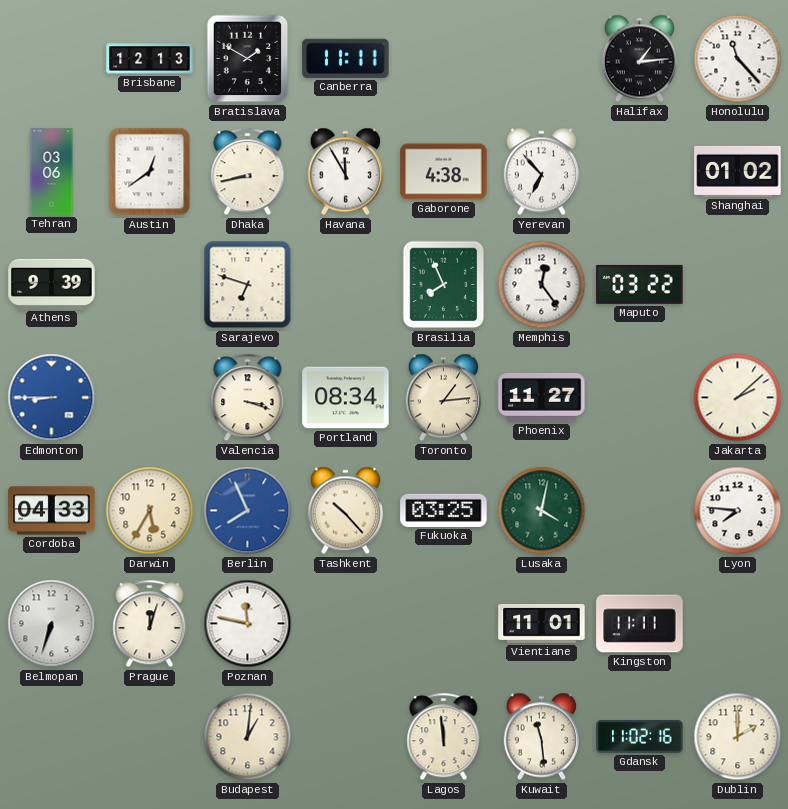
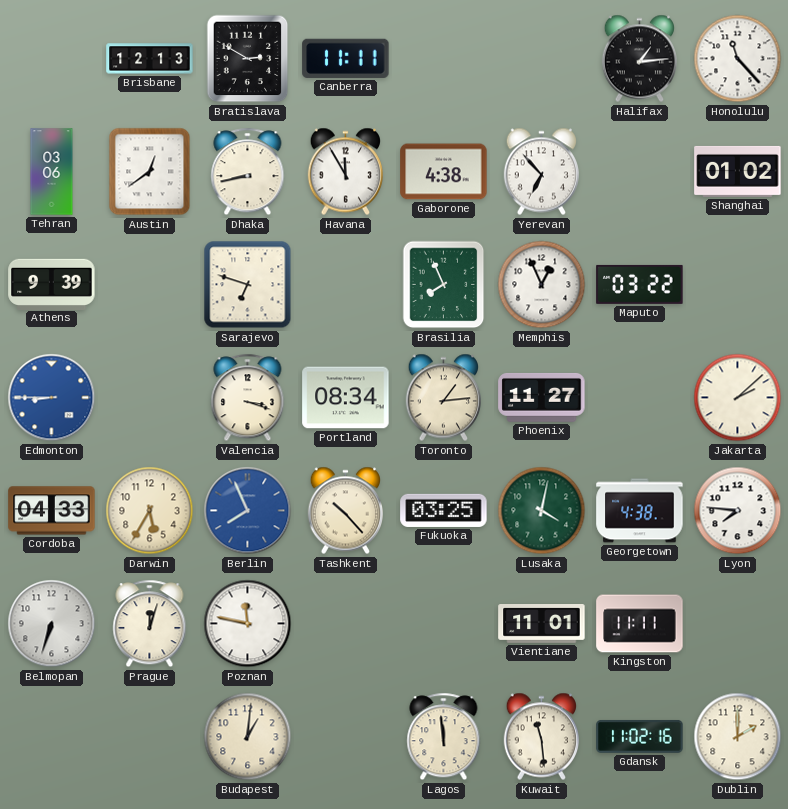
Bratislava: 1:50 -> 2:50 (248, 59)
Memphis: 12:24 -> 12:56 (542, 285)
Georgetown: none -> 4:38 (640, 511)
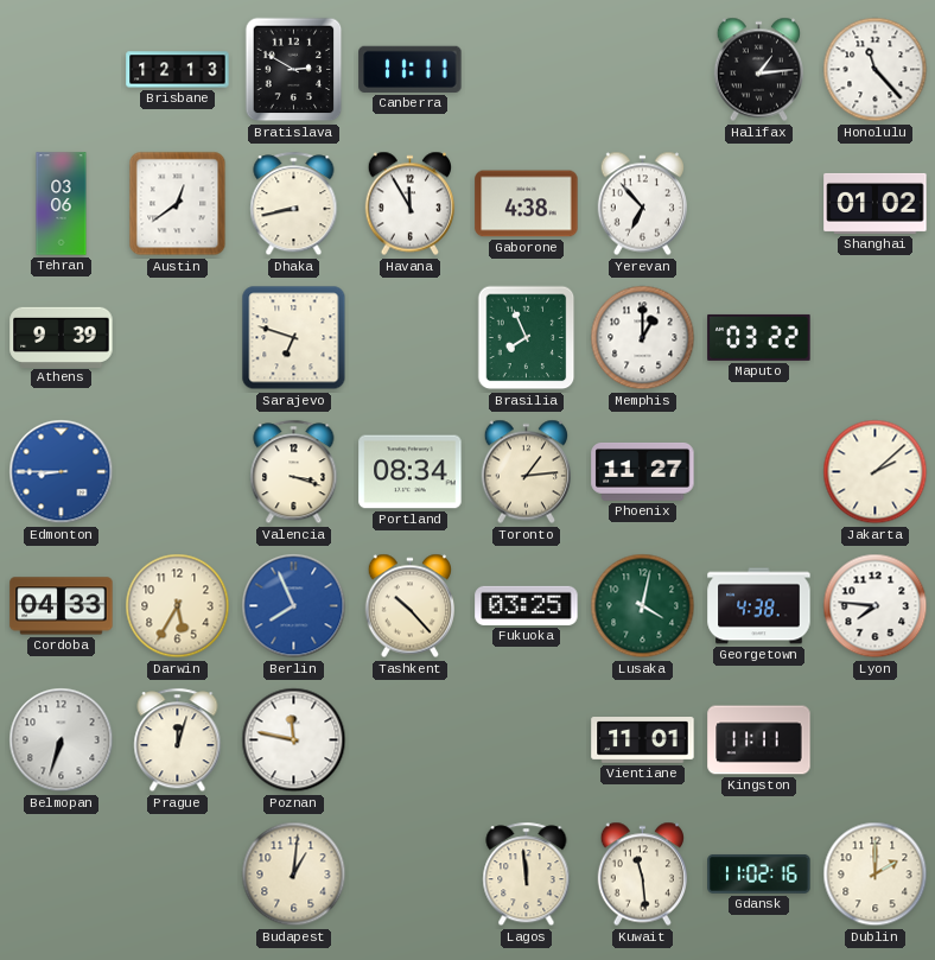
Memphis: 12:56 -> 1:00 (643, 338)
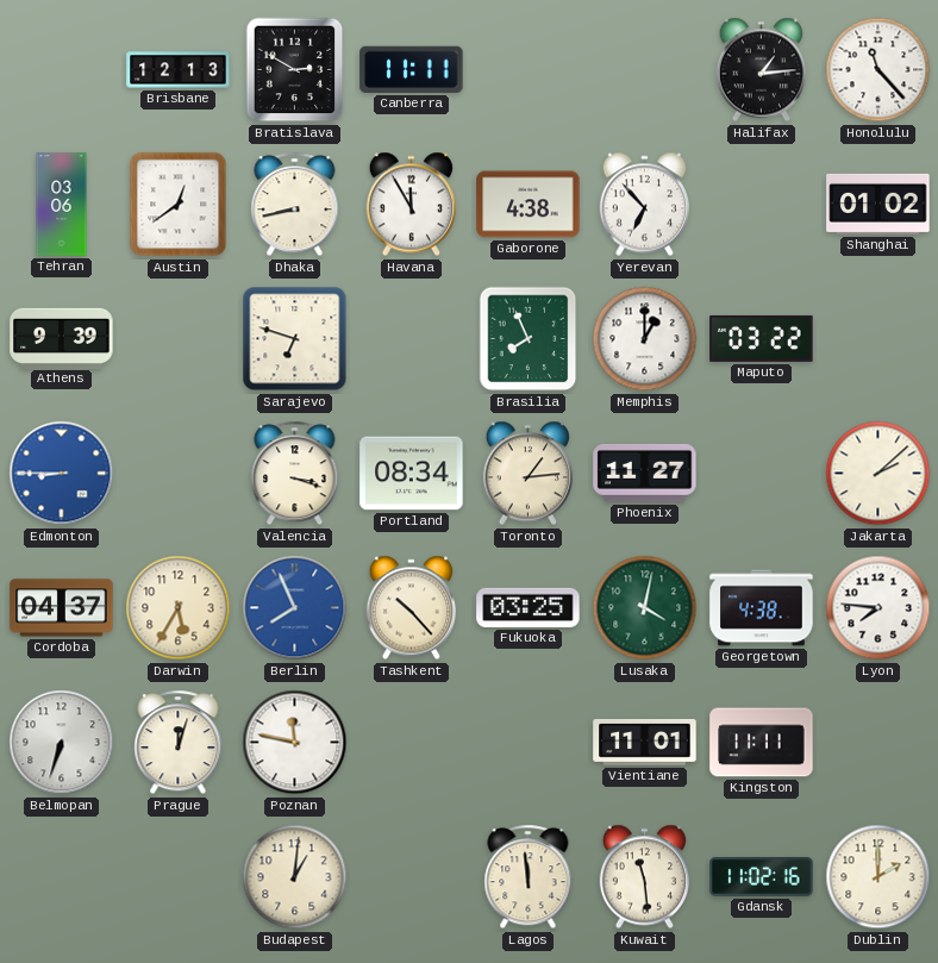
Cordoba: 04:33 -> 04:37 (62, 608)
